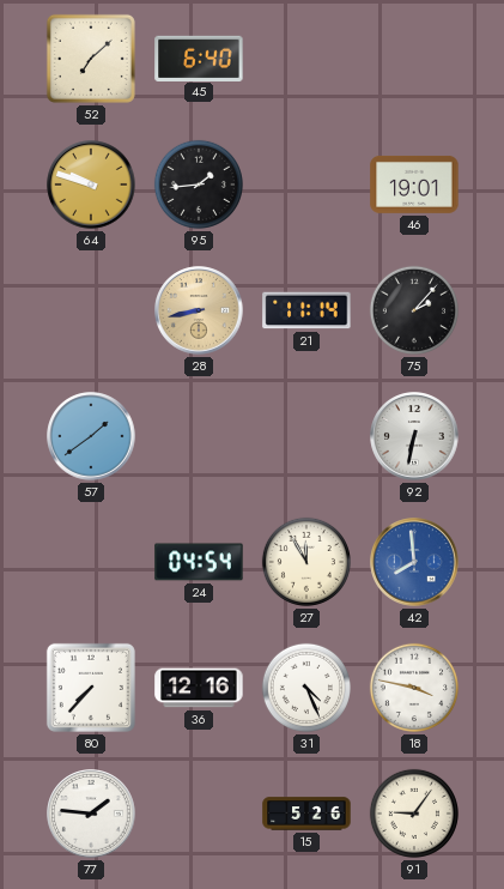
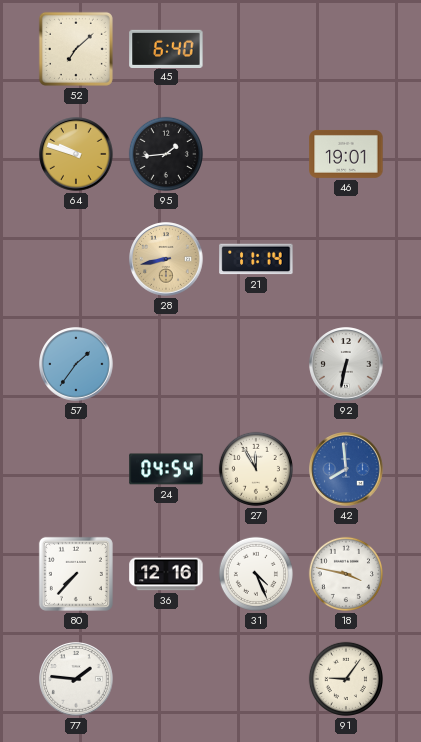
75: 2:07 -> none (414, 310)
57: 1:39 -> 1:36 (76, 364)
15: 5:26 -> none (306, 814)
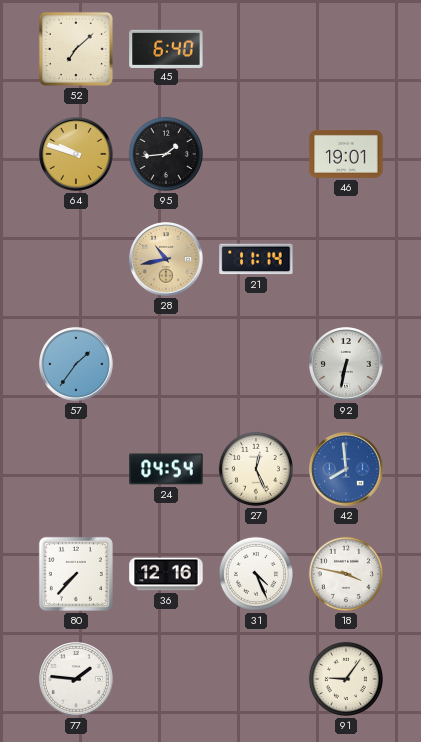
28: 8:43 -> 10:43 (166, 259)
27: 11:55 -> 12:26 (256, 469)
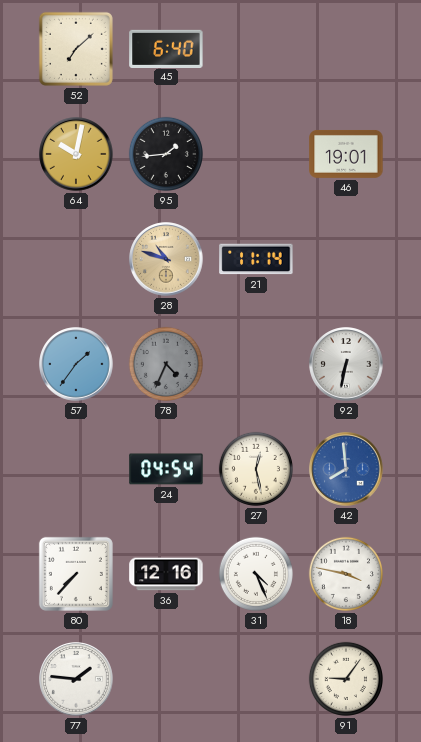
64: 9:48 -> 10:02 (76, 154)
28: 10:43 -> 10:48 (166, 259)
78: none -> 4:34 (166, 364)
27: 12:26 -> 12:28 (256, 469)
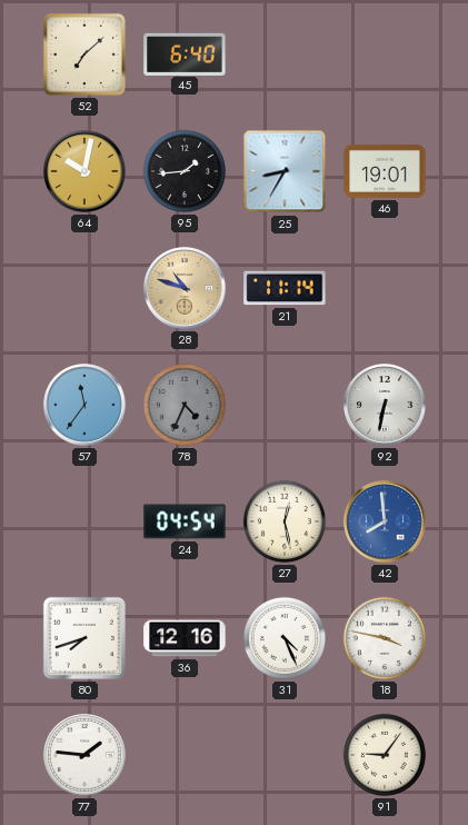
25: none -> 8:35 (285, 171)
57: 1:36 -> 11:36 (84, 405)
80: 7:37 -> 7:42 (84, 638)
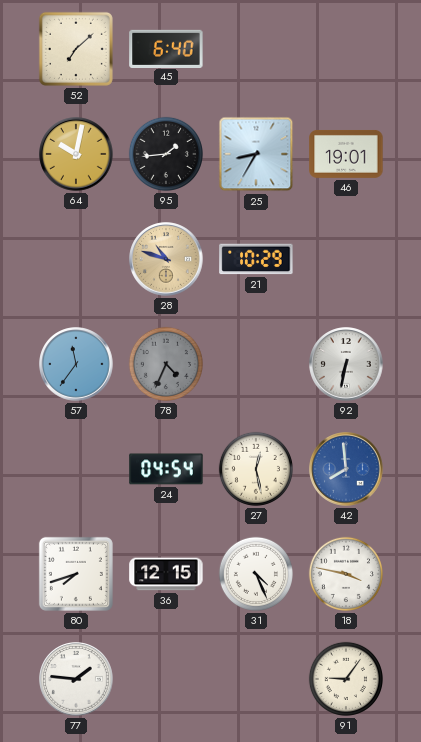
21: 11:14 -> 10:29 (256, 259)
36: 12:16 -> 12:15 (166, 574)
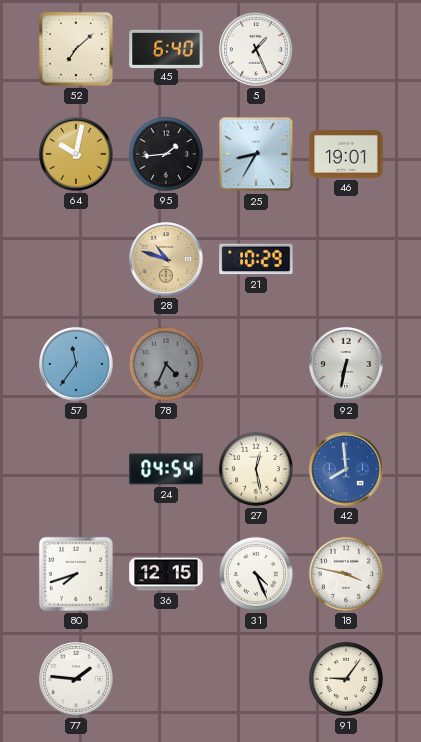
5: none -> 1:26 (256, 49)
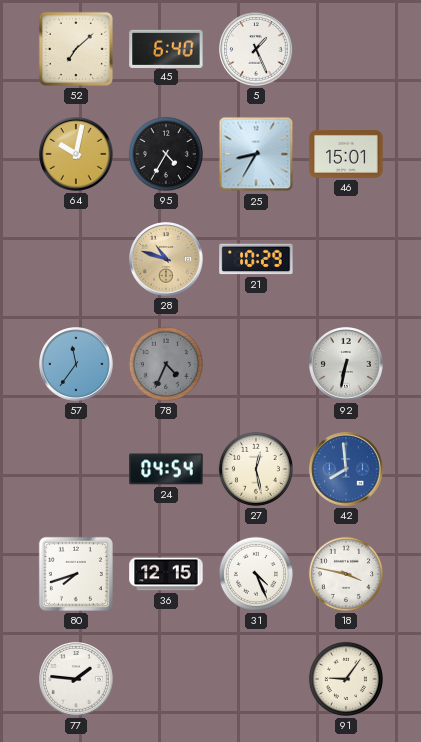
95: 1:44 -> 4:35 (166, 154)
46: 19:01 -> 15:01 (346, 154)
